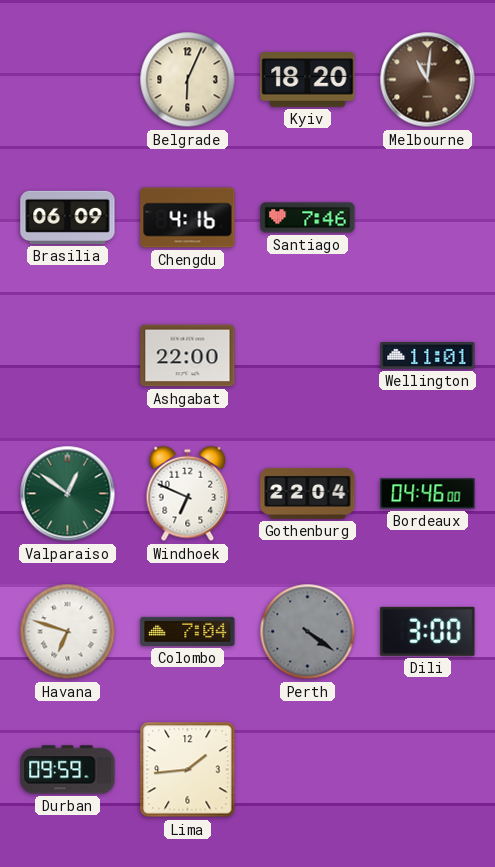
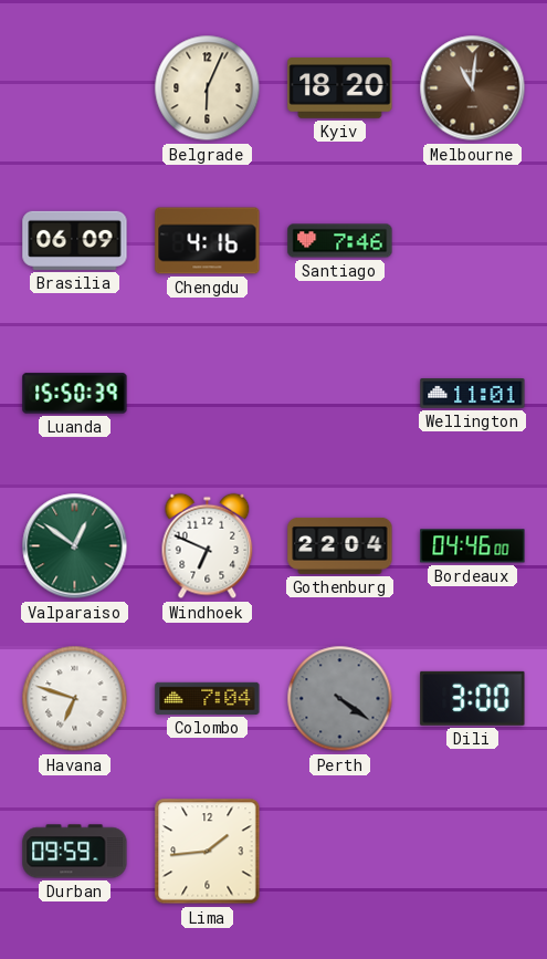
Luanda: none -> 15:50 (75, 394)
Ashgabat: 22:00 -> none (188, 356)
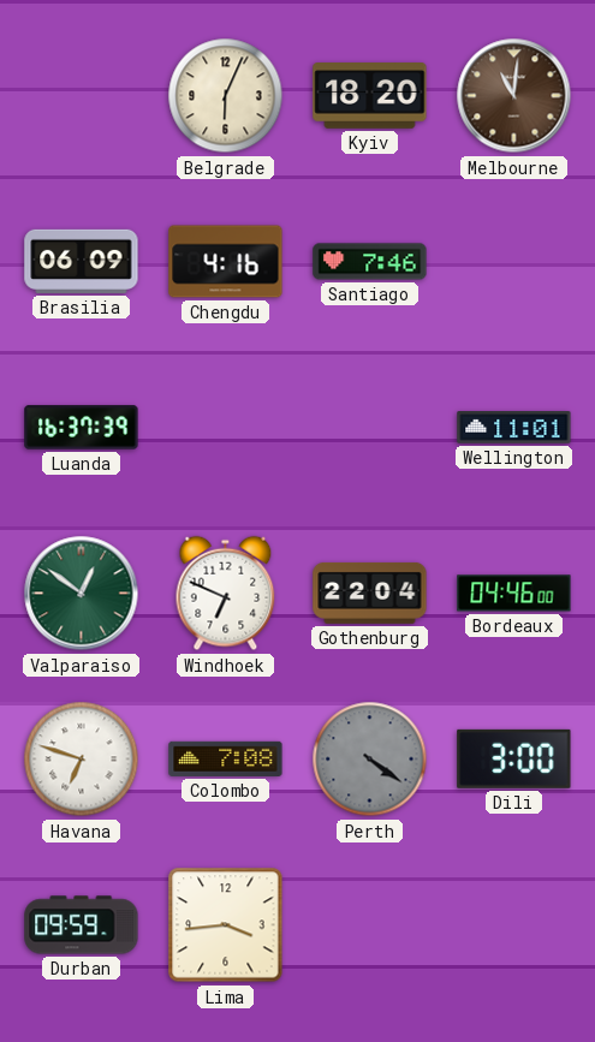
Luanda: 15:50 -> 16:37 (82, 428)
Colombo: 7:04 -> 7:08 (226, 758)
Lima: 1:44 -> 3:44 (226, 925)
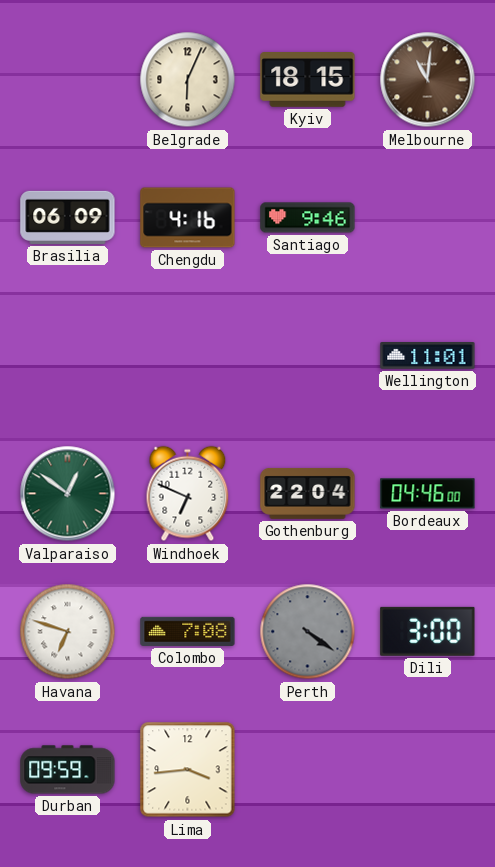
Kyiv: 18:20 -> 18:15 (308, 80)
Santiago: 7:46 -> 9:46 (308, 218)
Luanda: 16:37 -> none (82, 428)
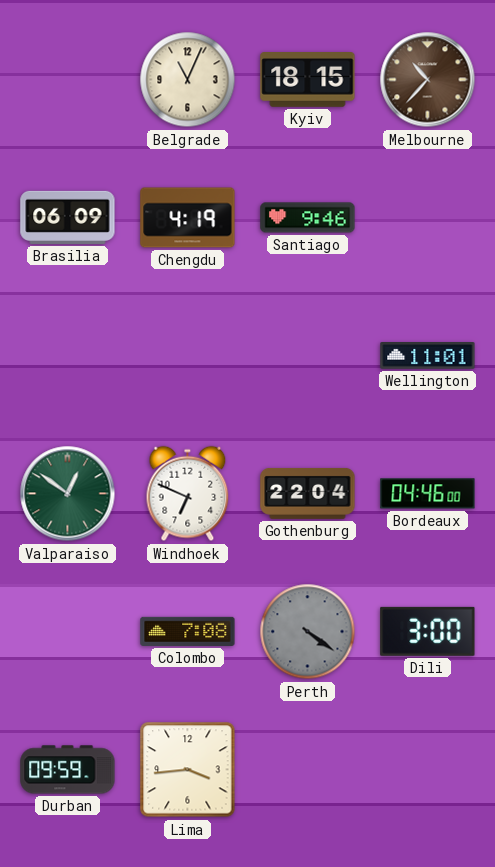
Belgrade: 6:04 -> 11:04 (188, 80)
Melbourne: 11:01 -> 10:37 (428, 80)
Chengdu: 4:16 -> 4:19 (188, 218)
Havana: 6:48 -> none (68, 632)
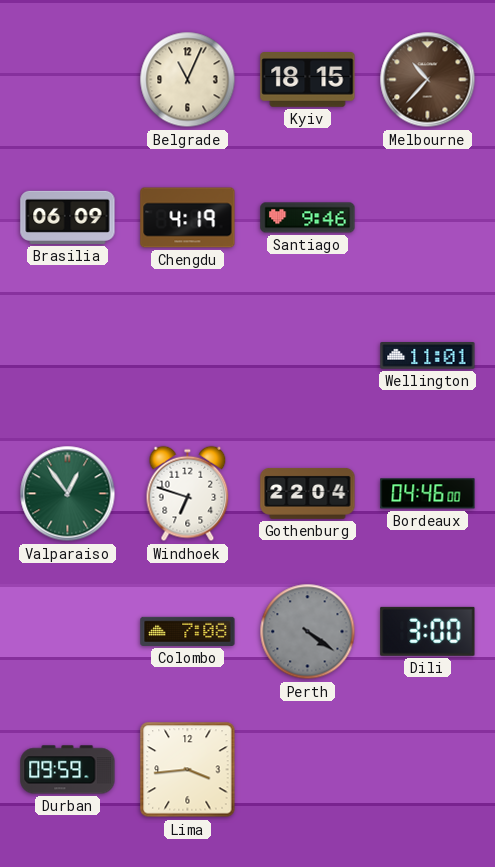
Valparaiso: 12:51 -> 12:54 (68, 494)
Windhoek: 6:49 -> 6:48 (188, 494)
